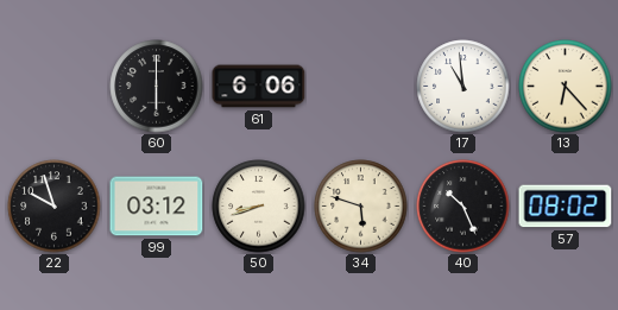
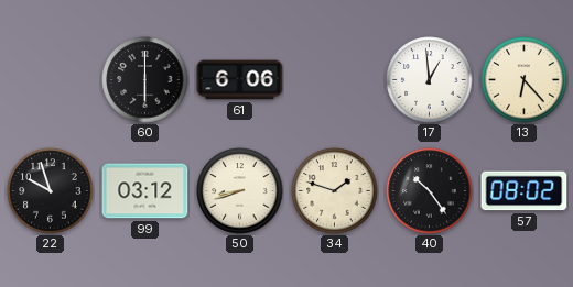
17: 10:59 -> 12:59 (430, 80)
34: 5:48 -> 1:48 (335, 191)
40: 10:26 -> 10:24 (430, 191)
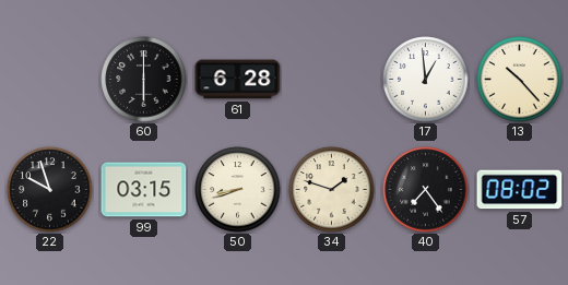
61: 6:06 -> 6:28 (238, 80)
13: 6:23 -> 10:23 (520, 80)
99: 03:12 -> 03:15 (144, 190)
40: 10:24 -> 7:24 (426, 190)
